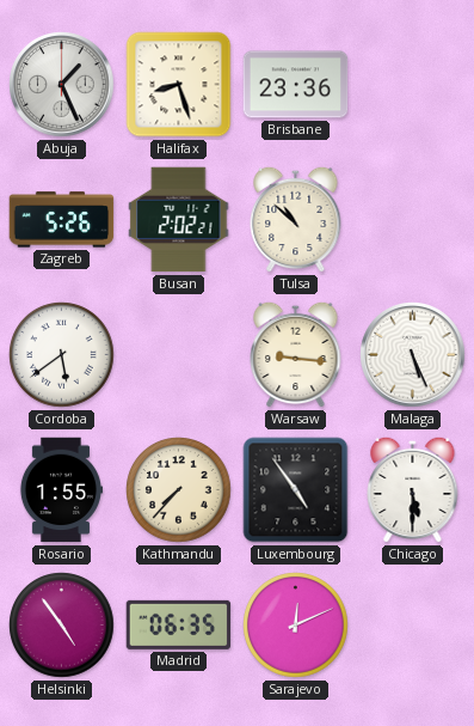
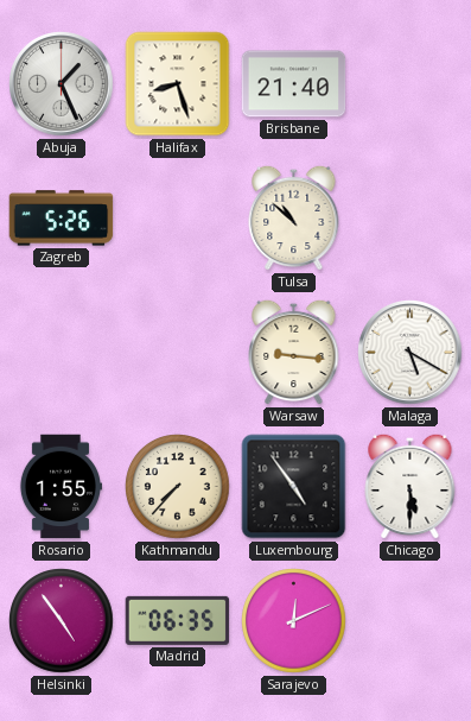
Brisbane: 23:36 -> 21:40 (294, 84)
Busan: 2:02 -> none (179, 220)
Cordoba: 5:39 -> none (62, 355)
Malaga: 5:26 -> 5:20 (410, 353)
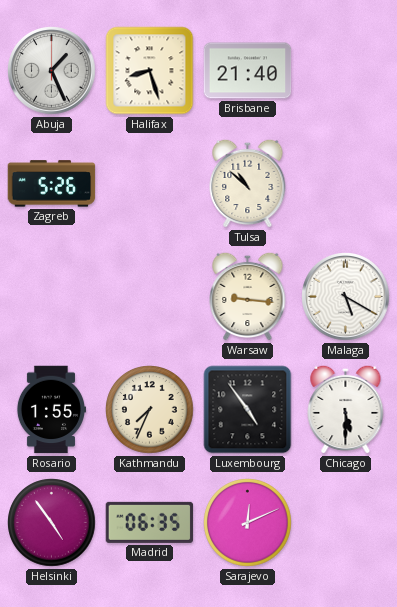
Kathmandu: 7:37 -> 7:34 (150, 410)
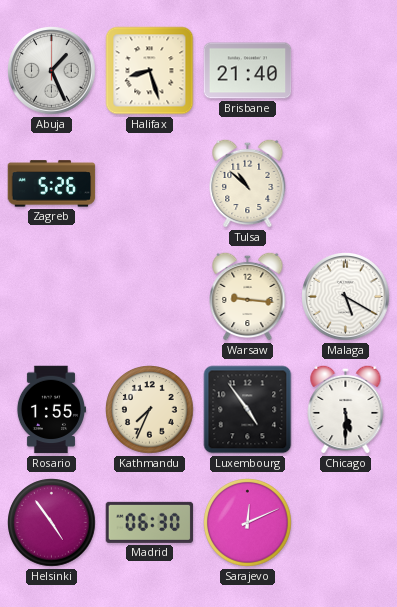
Madrid: 06:35 -> 06:30 (150, 522)
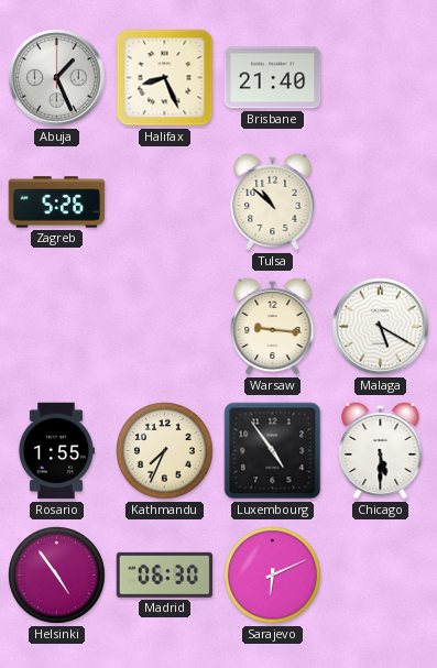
Halifax: 8:27 -> 8:26 (165, 78)
Sarajevo: 12:11 -> 6:11 (273, 576)
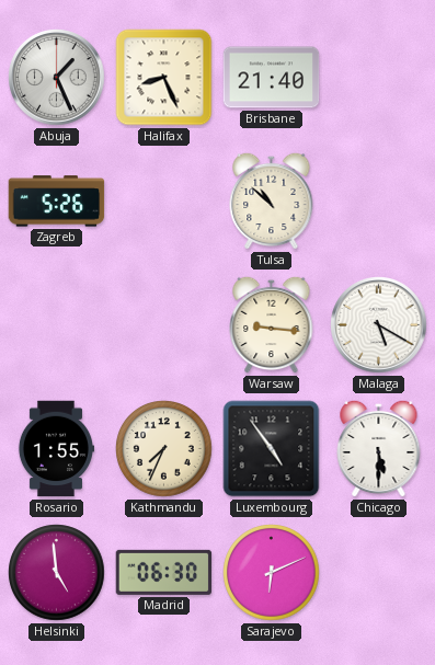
Helsinki: 4:54 -> 4:59 (57, 573)
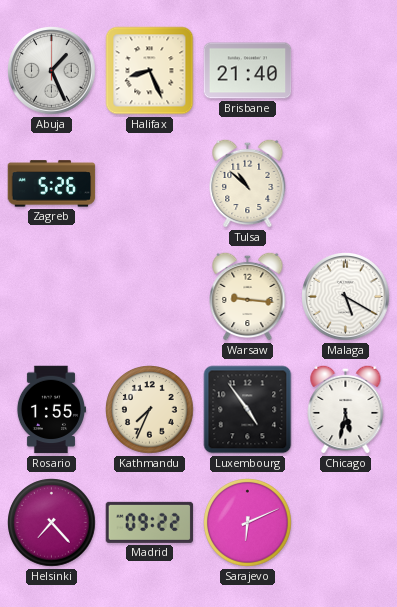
Chicago: 5:30 -> 5:32 (346, 409)
Helsinki: 4:59 -> 7:23 (52, 523)
Madrid: 06:30 -> 09:22 (150, 522)
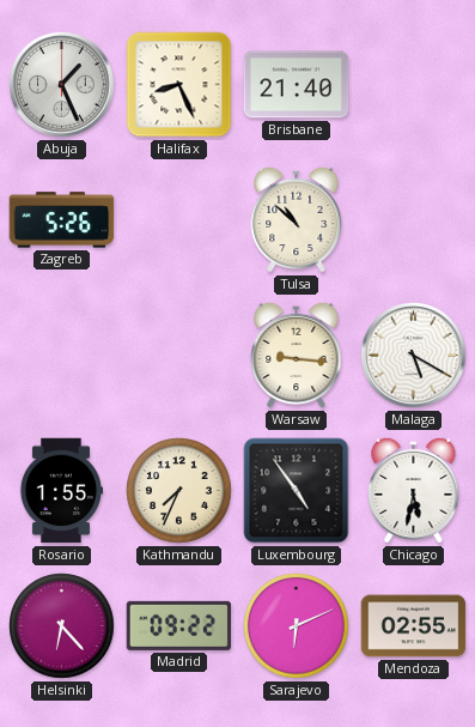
Helsinki: 7:23 -> 6:23 (62, 626)
Mendoza: none -> 02:55 (414, 626)
